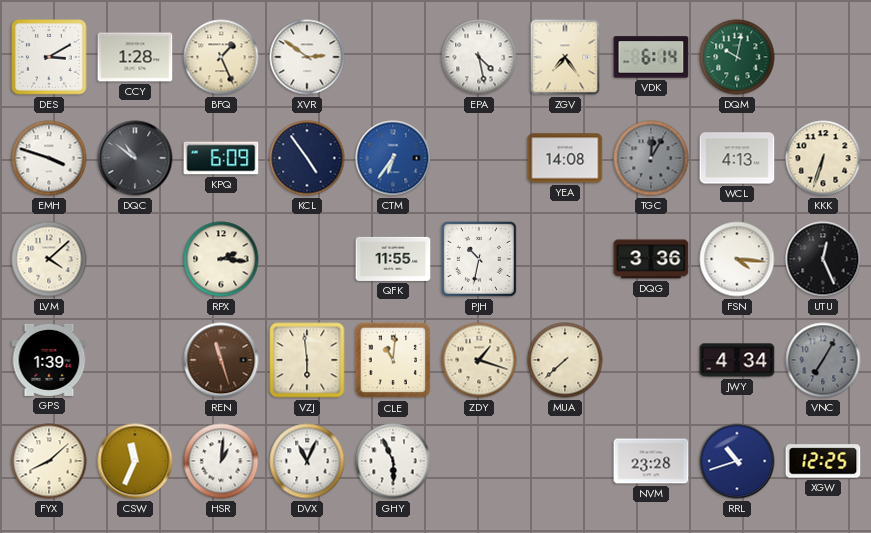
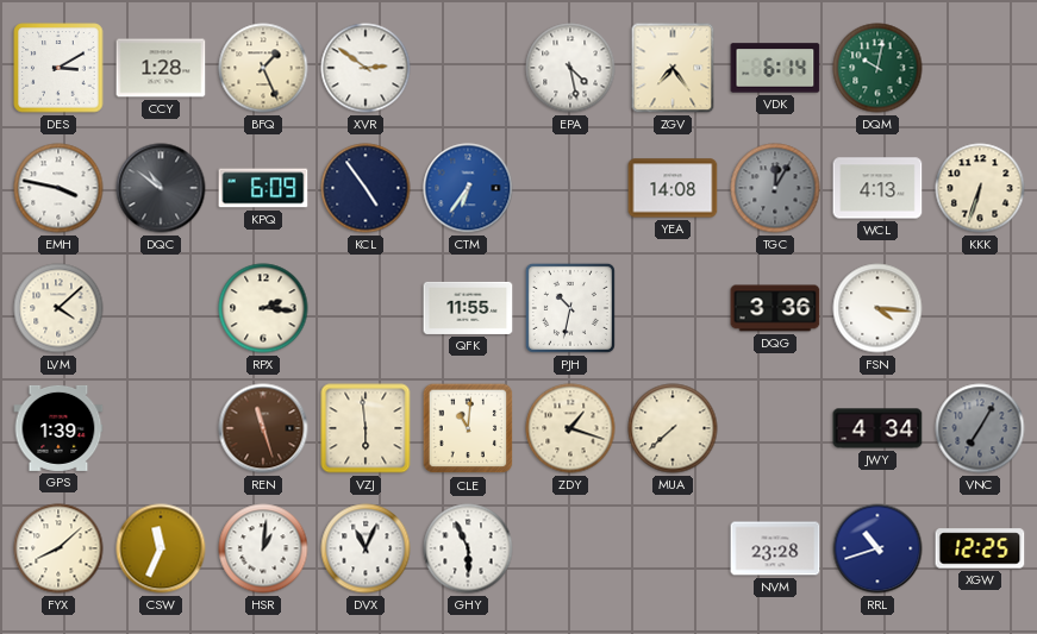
EMH: 3:48 -> 3:47 (58, 188)
UTU: 12:26 -> none (823, 259)
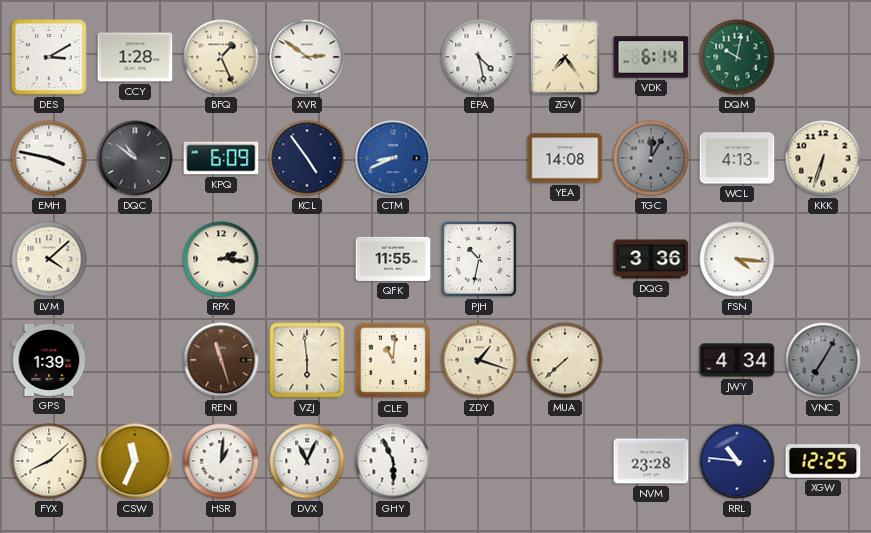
CTM: 6:36 -> 8:41 (393, 158)
RRL: 10:42 -> 10:46 (737, 461)
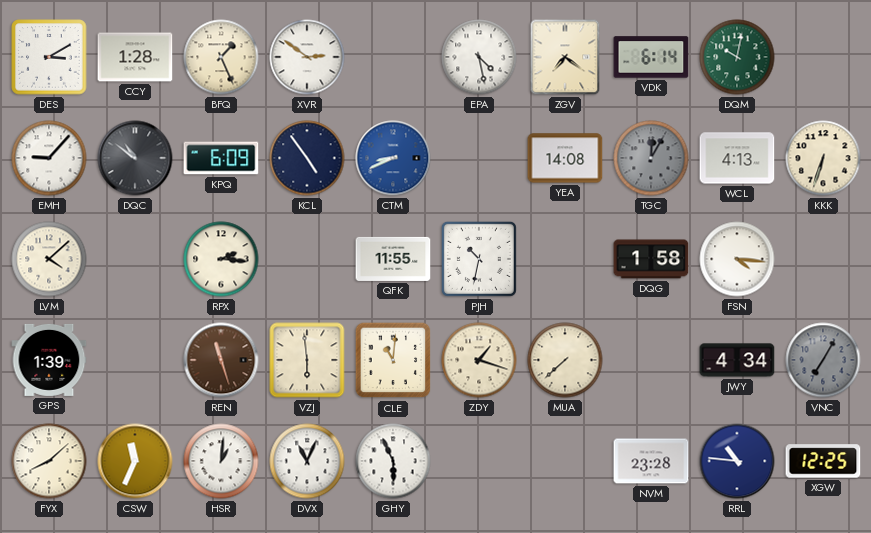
ZGV: 7:24 -> 7:21 (565, 57)
EMH: 3:47 -> 9:07 (49, 158)
DQG: 3:36 -> 1:58 (651, 259)
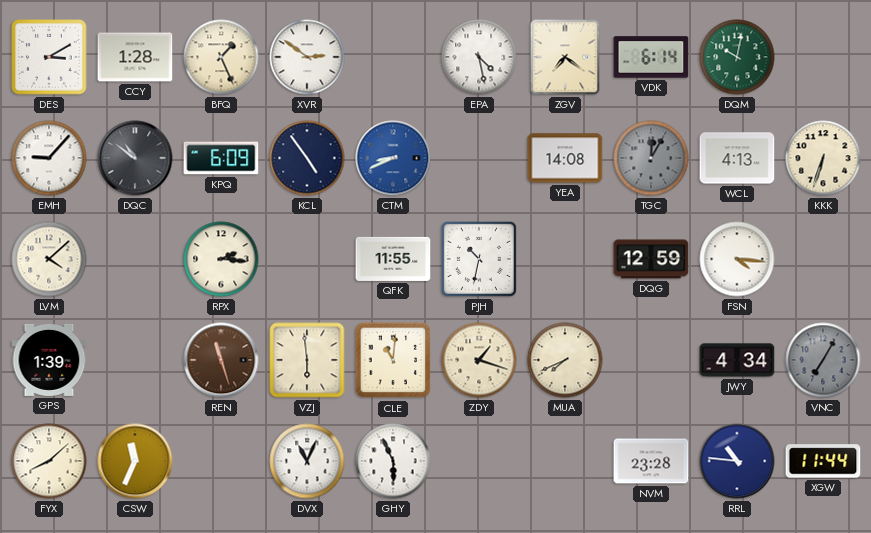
DQG: 1:58 -> 12:59 (651, 259)
MUA: 7:38 -> 7:41 (565, 360)
HSR: 1:01 -> none (221, 461)
XGW: 12:25 -> 11:44 (823, 461)
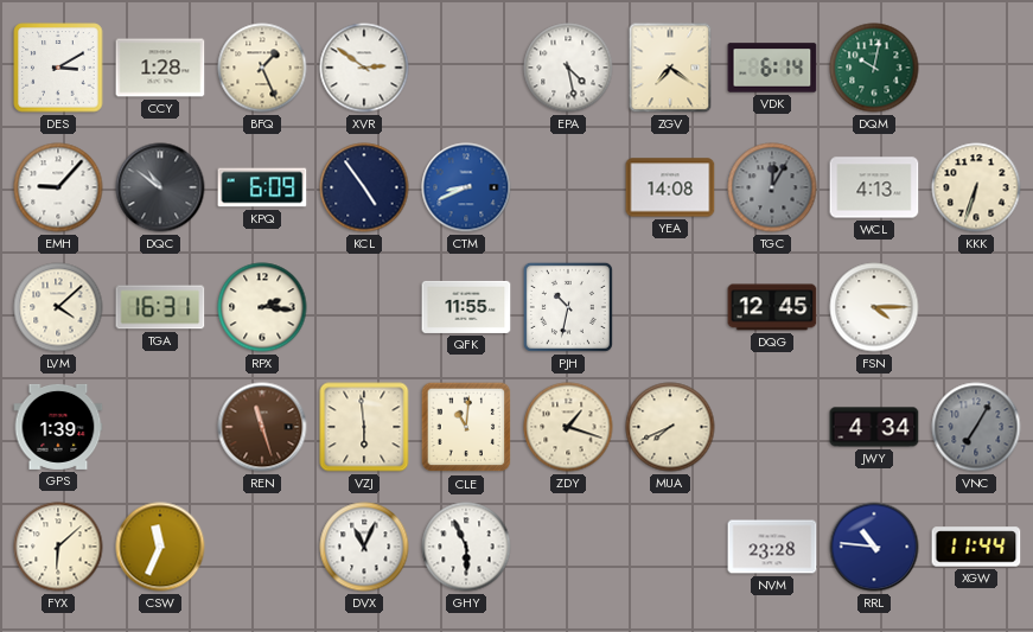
TGA: none -> 16:31 (160, 307)
DQG: 12:59 -> 12:45 (772, 307)
FSN: 4:16 -> 4:15 (874, 307)
FYX: 8:08 -> 6:08 (58, 547)
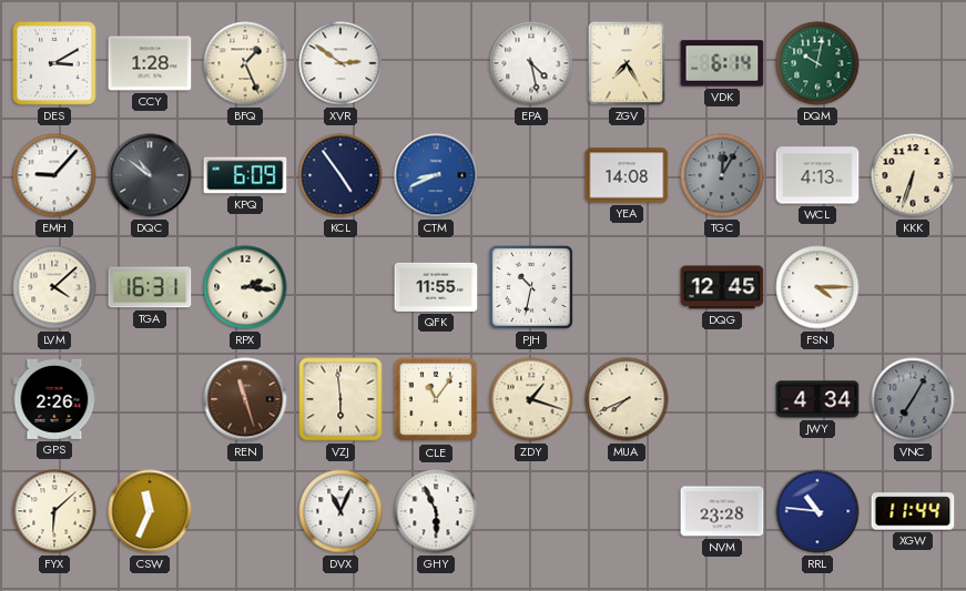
ZGV: 7:21 -> 7:25 (627, 63)
GPS: 1:39 -> 2:26 (54, 399)
CLE: 11:01 -> 11:06 (436, 399)
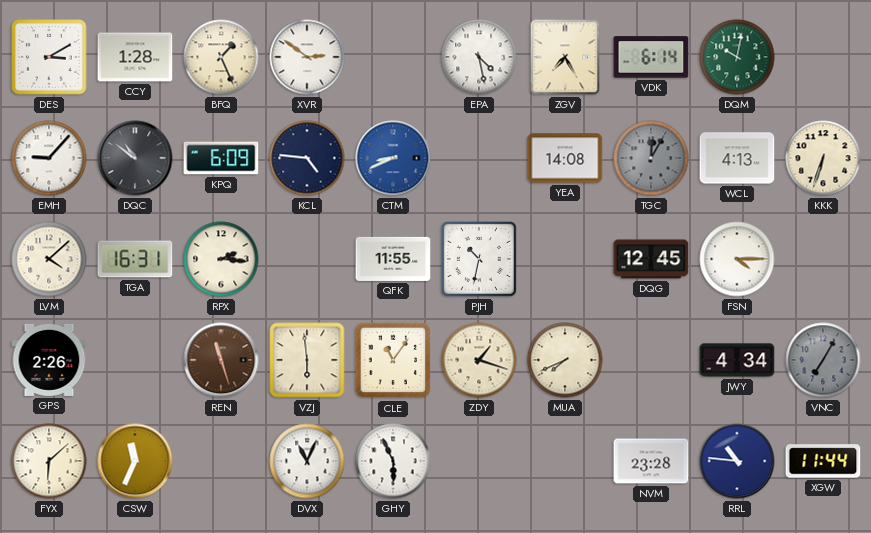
KCL: 4:54 -> 4:46 (307, 158)
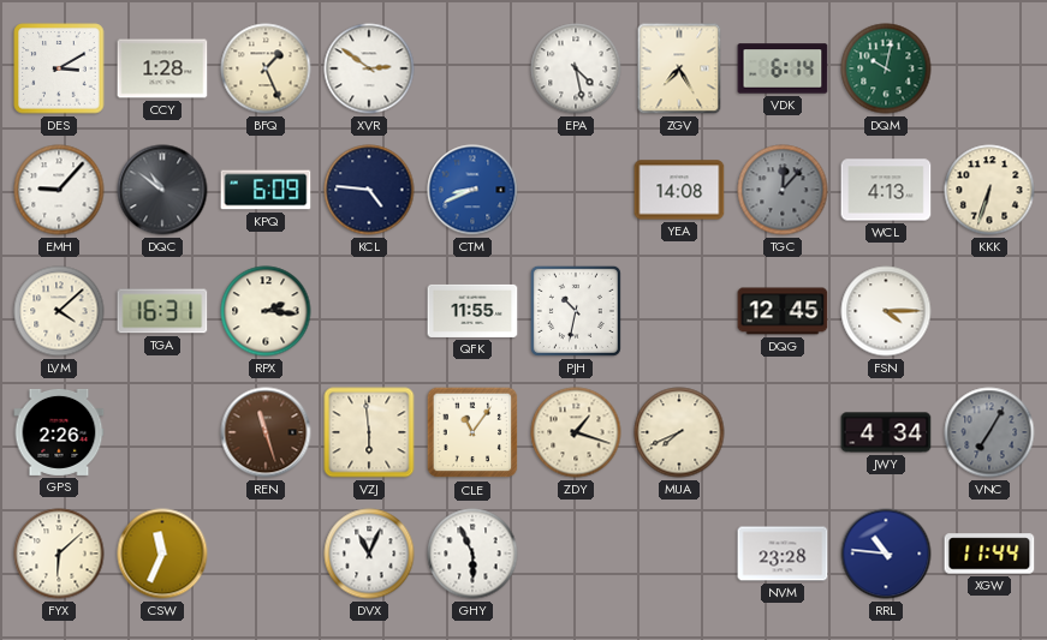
TGC: 12:05 -> 12:07 (783, 190)
